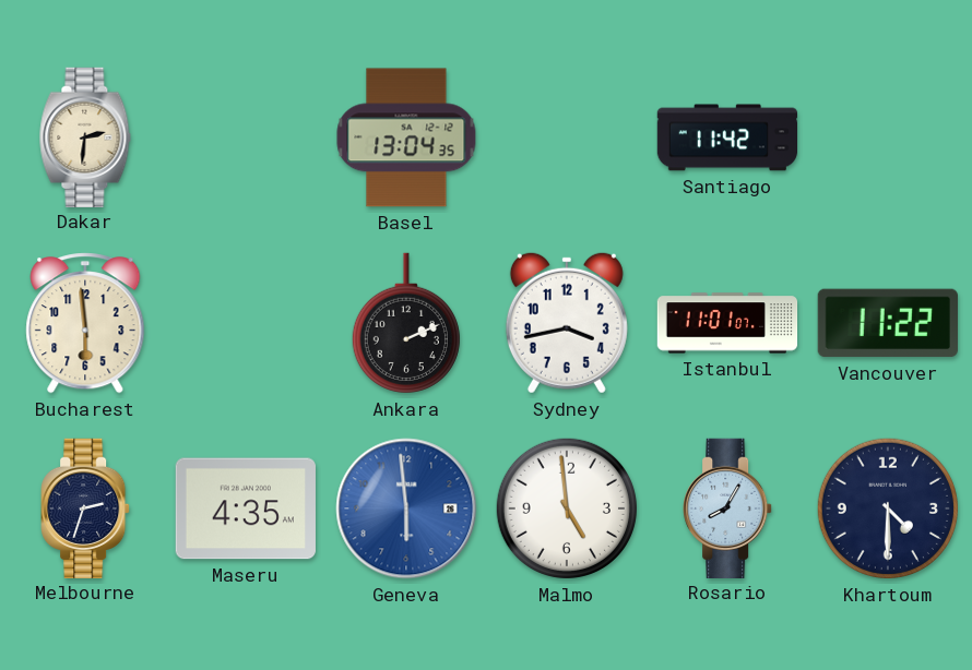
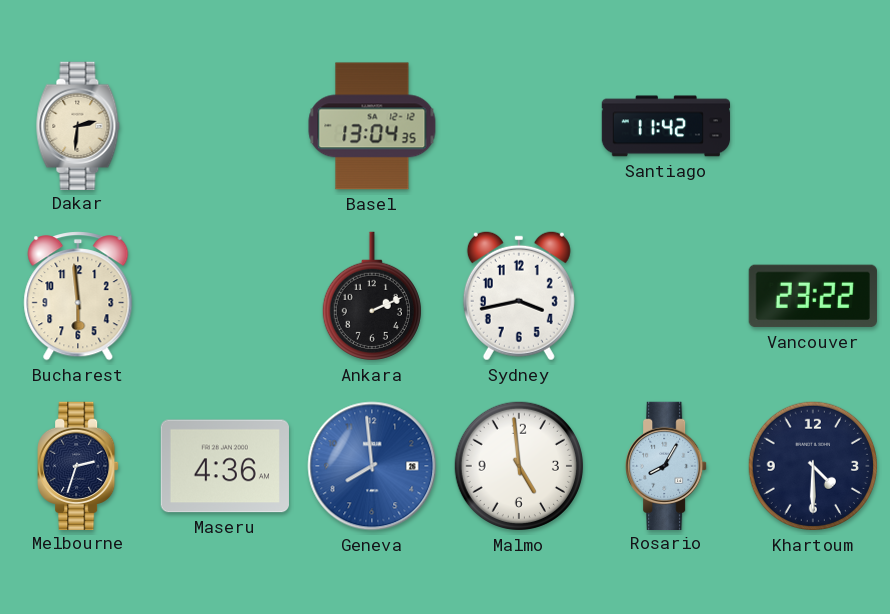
Istanbul: 11:01 -> none (727, 323)
Vancouver: 11:22 -> 23:22 (813, 296)
Maseru: 4:35 -> 4:36 (225, 466)
Geneva: 5:59 -> 7:59 (372, 466)
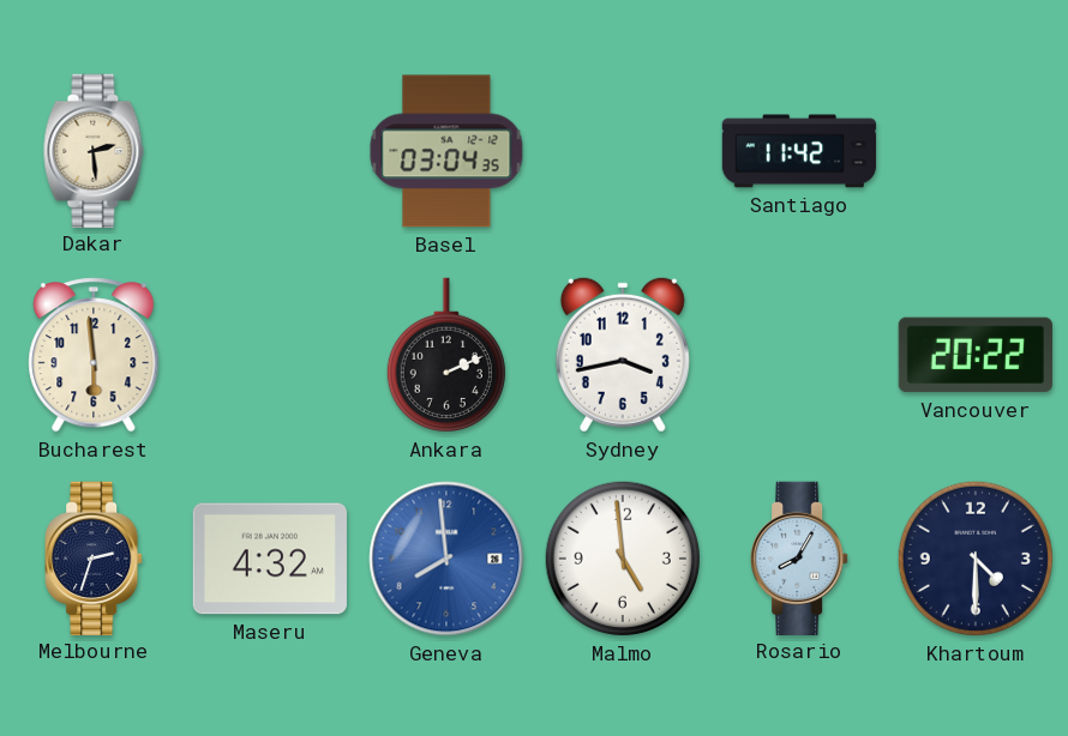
Dakar: 2:31 -> 2:29 (94, 150)
Basel: 13:04 -> 03:04 (446, 151)
Vancouver: 23:22 -> 20:22 (976, 355)
Maseru: 4:36 -> 4:32 (270, 559)
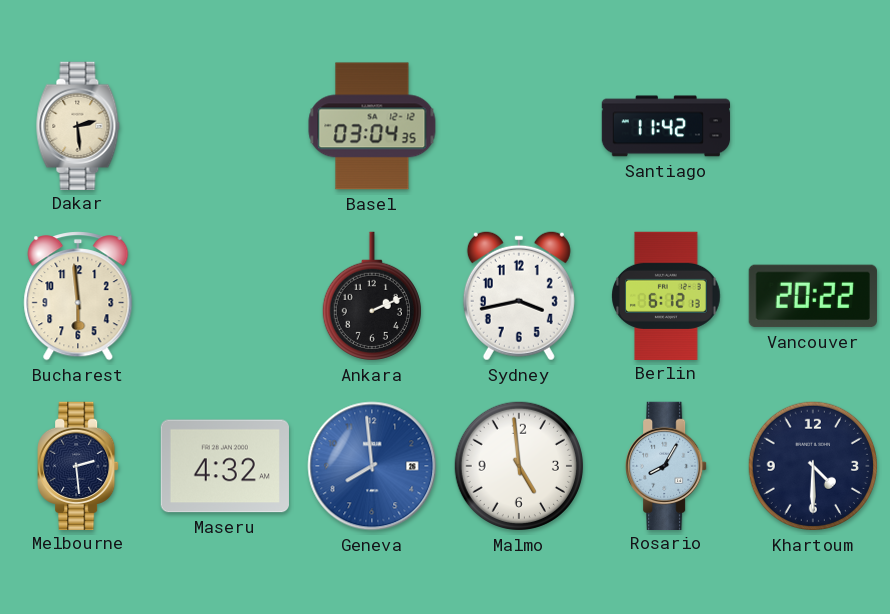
Berlin: none -> 6:12 (666, 295)
Melbourne: 2:33 -> 2:29 (78, 465)
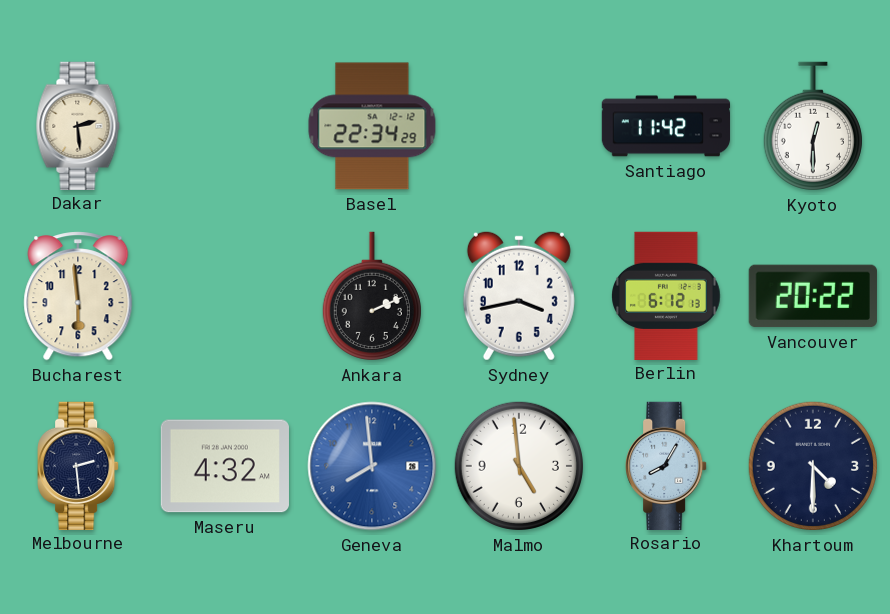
Basel: 03:04 -> 22:34 (372, 126)
Kyoto: none -> 12:30 (813, 126)
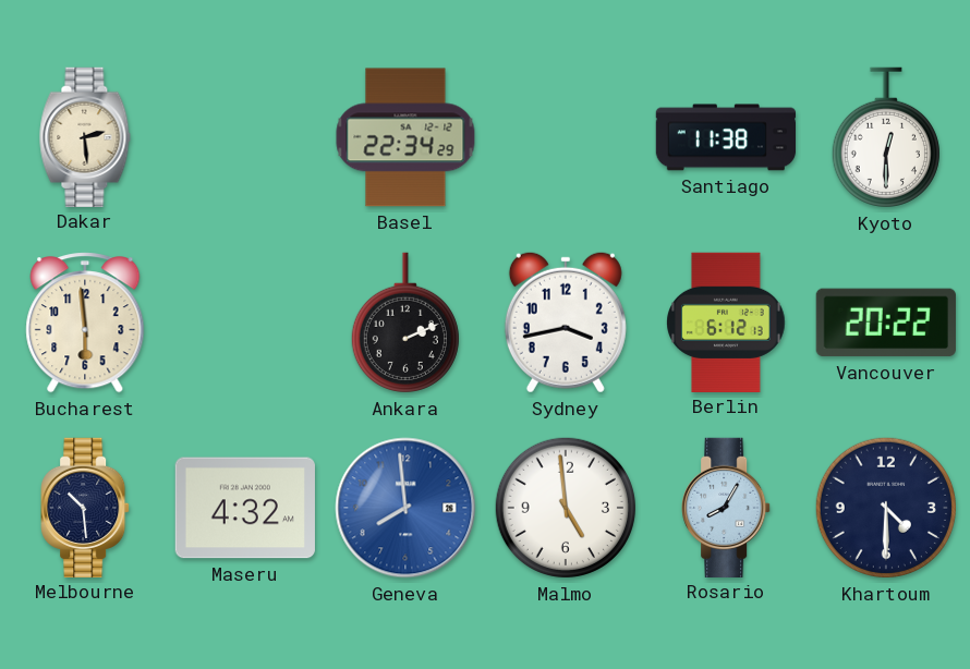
Santiago: 11:42 -> 11:38 (726, 137)
Melbourne: 2:29 -> 10:29 (85, 507)
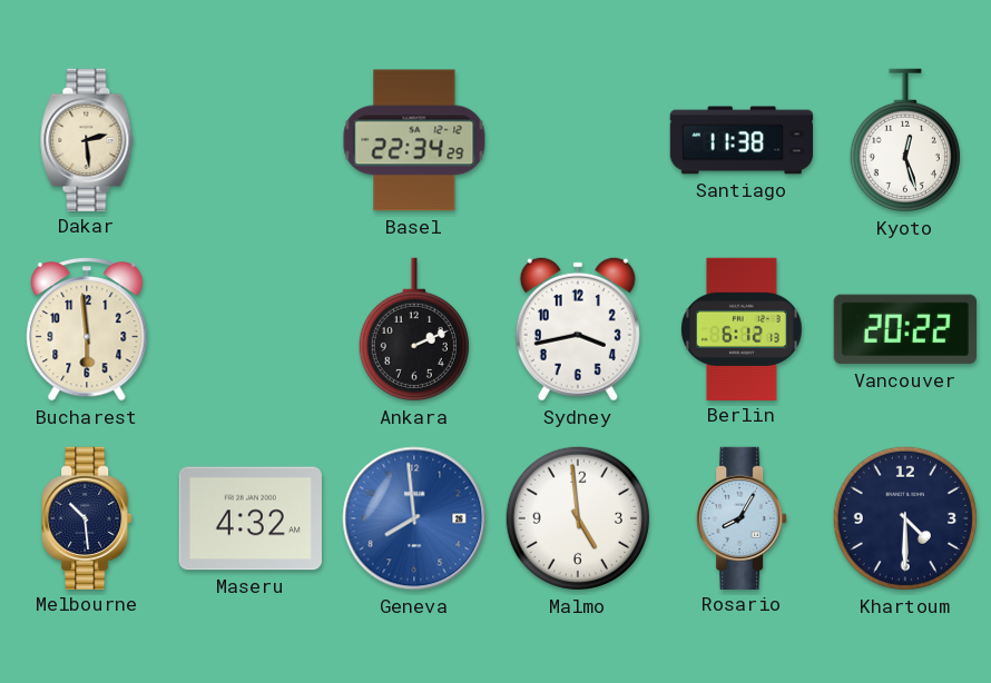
Kyoto: 12:30 -> 12:27 (905, 140)
